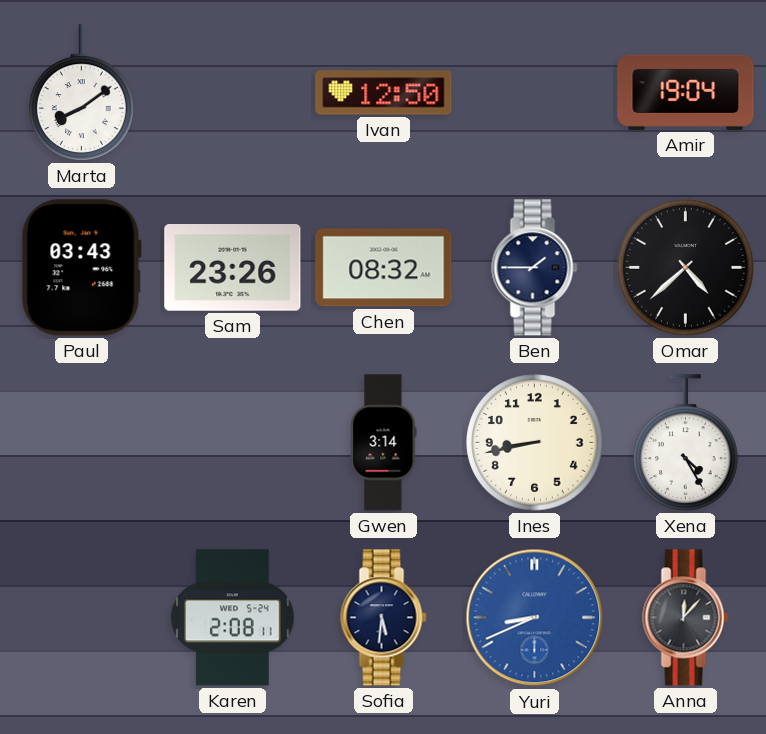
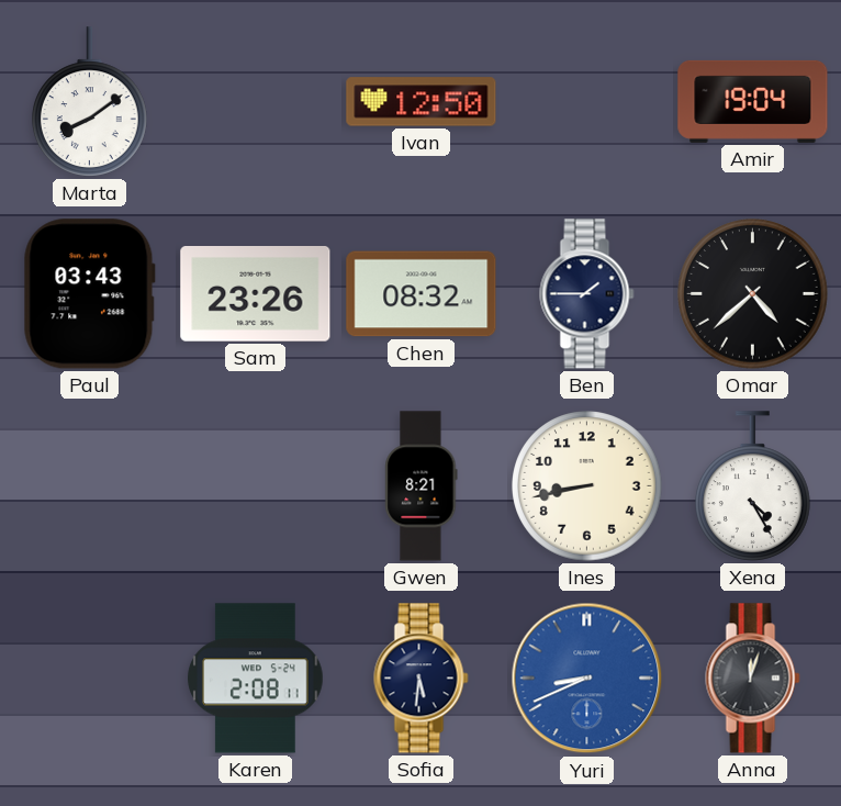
Gwen: 3:14 -> 8:21 (422, 486)
Anna: 12:07 -> 12:03 (753, 679)
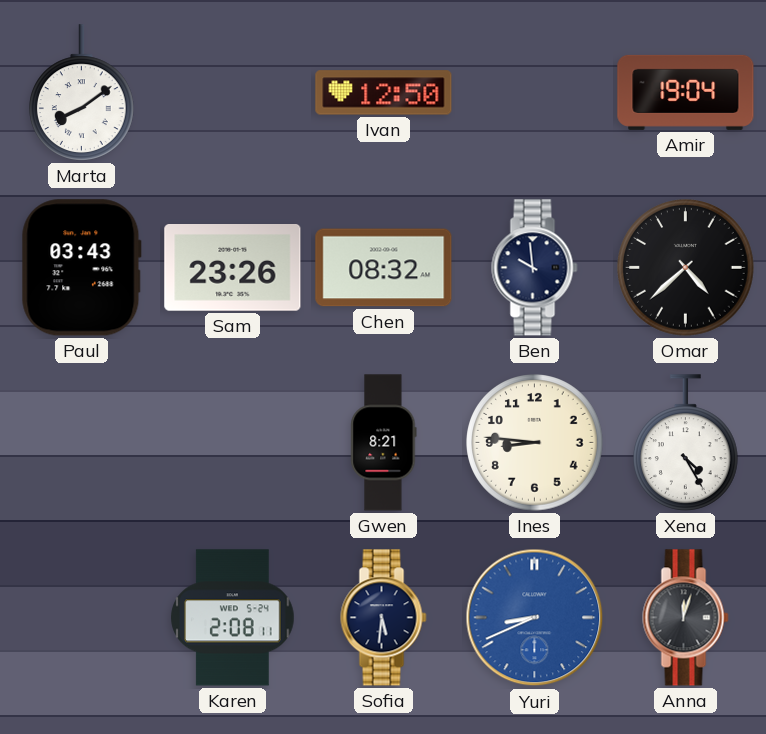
Ben: 1:45 -> 9:59 (535, 268)
Ines: 8:43 -> 8:46 (535, 443)
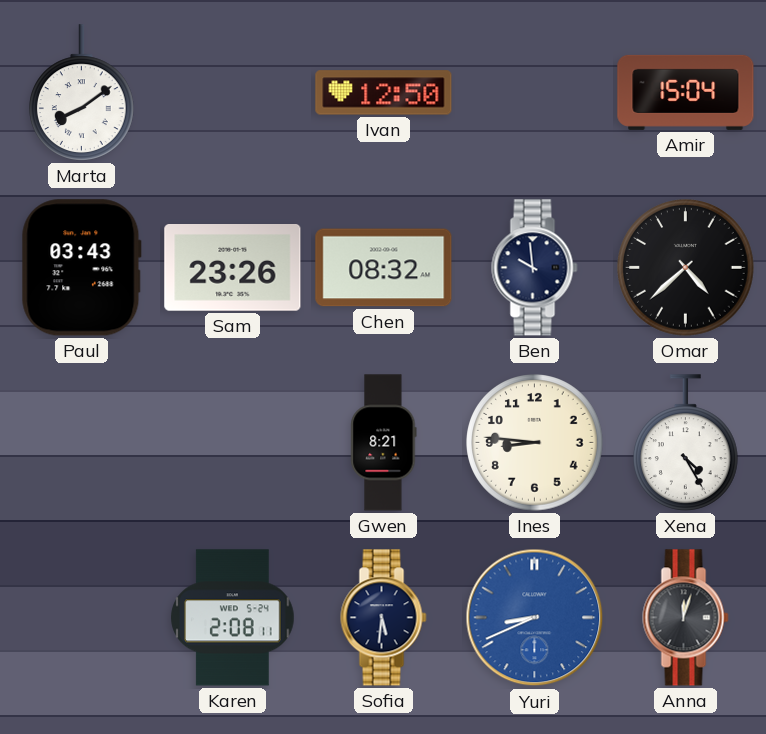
Amir: 19:04 -> 15:04 (686, 92)
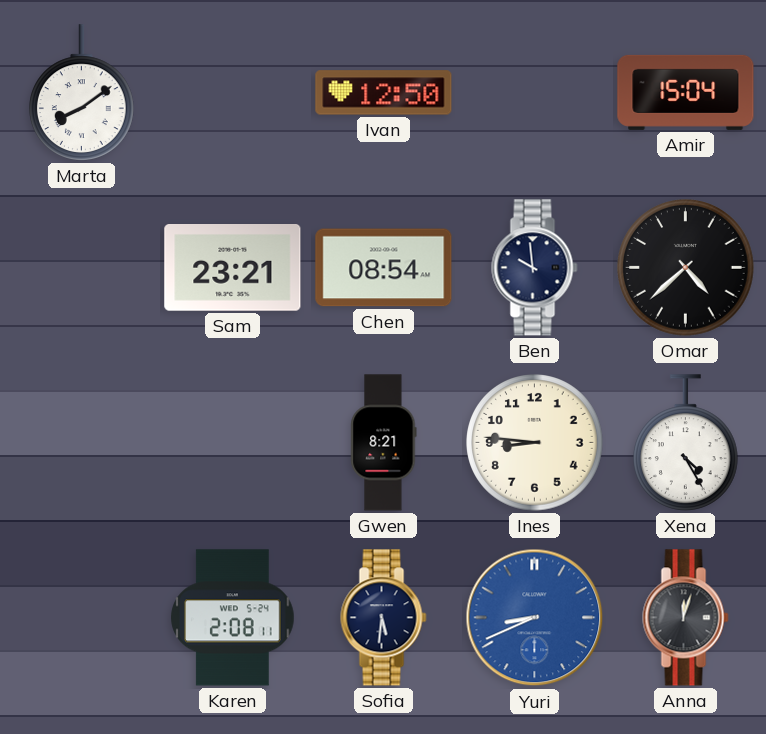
Paul: 03:43 -> none (81, 268)
Sam: 23:26 -> 23:21 (233, 268)
Chen: 08:32 -> 08:54 (384, 268)
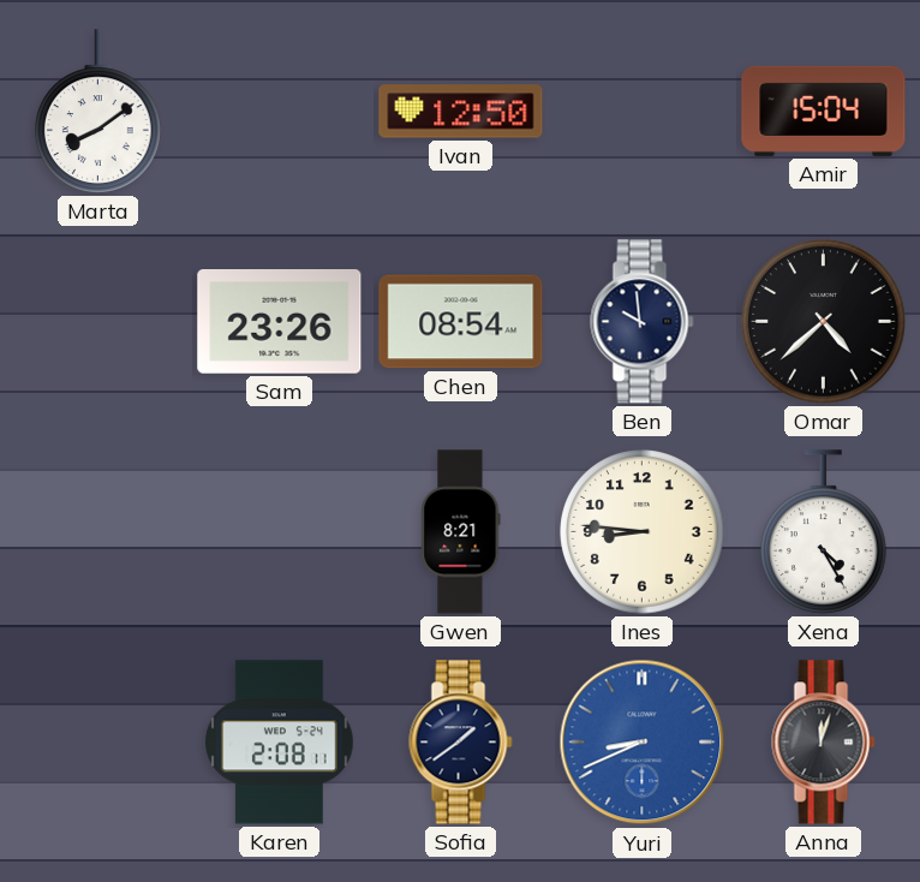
Sam: 23:21 -> 23:26 (280, 322)
Sofia: 5:31 -> 1:39 (461, 743)
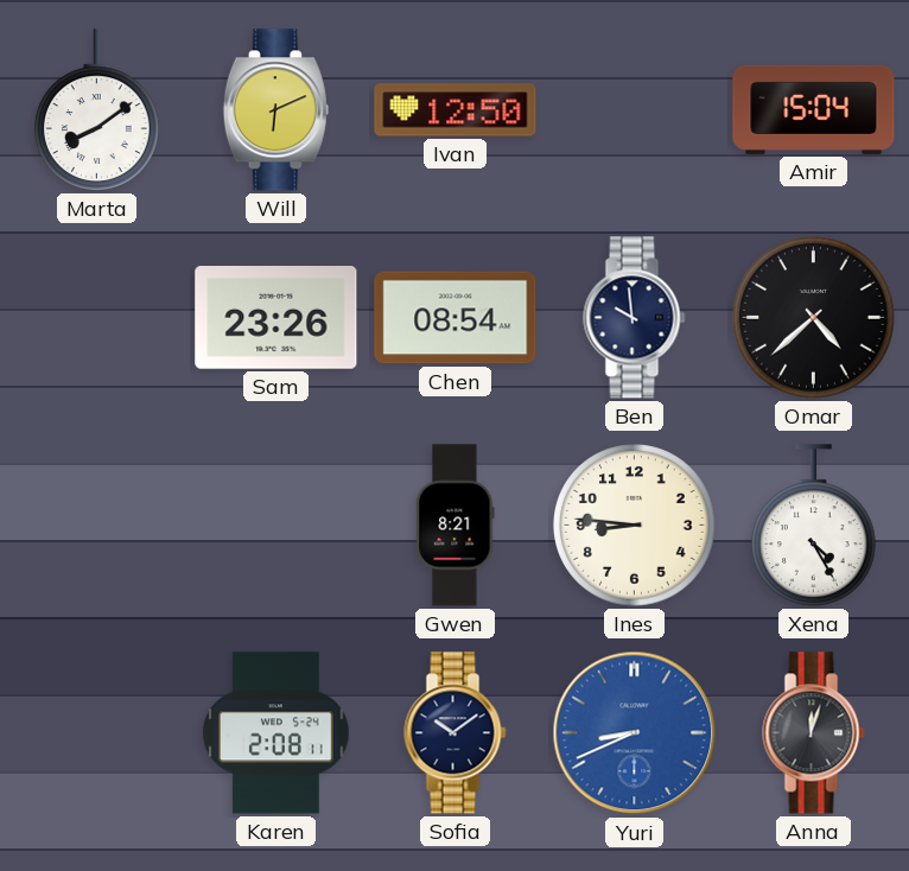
Will: none -> 6:11 (275, 110)
Sofia: 1:39 -> 10:09 (456, 733)
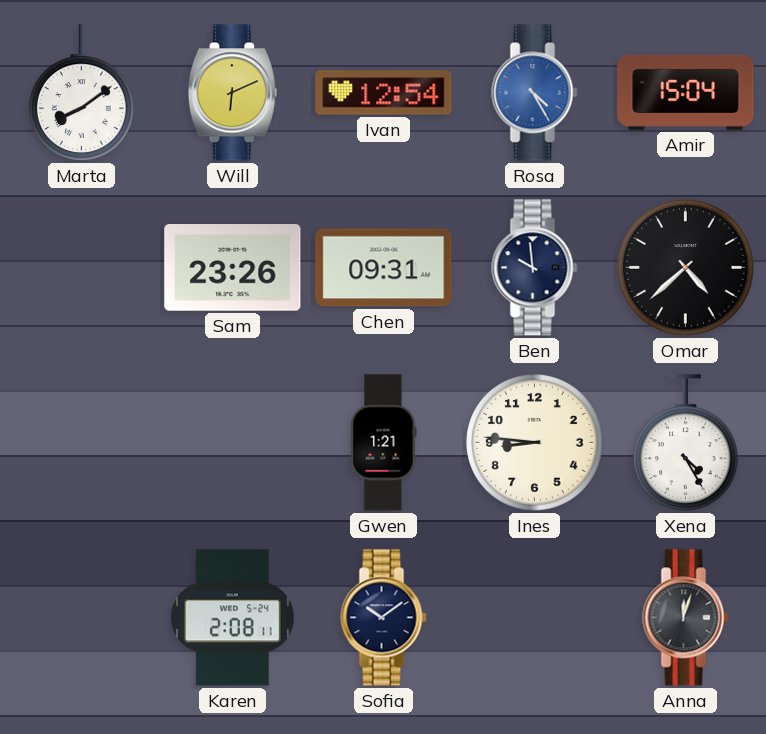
Ivan: 12:50 -> 12:54 (384, 93)
Rosa: none -> 4:25 (535, 93)
Chen: 08:54 -> 09:31 (384, 268)
Gwen: 8:21 -> 1:21 (384, 443)
Yuri: 8:41 -> none (635, 733)
